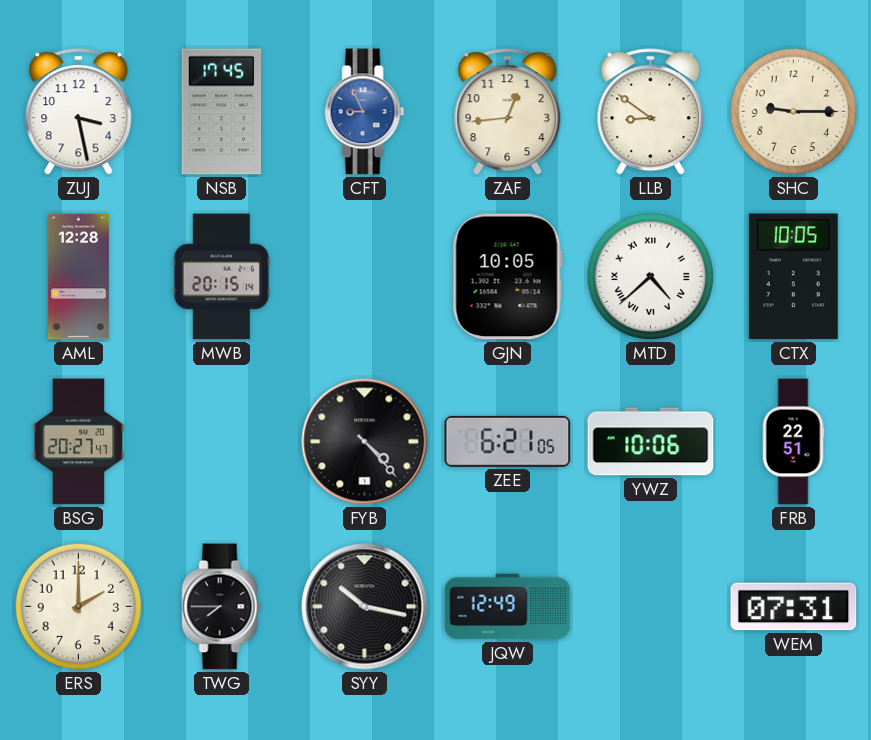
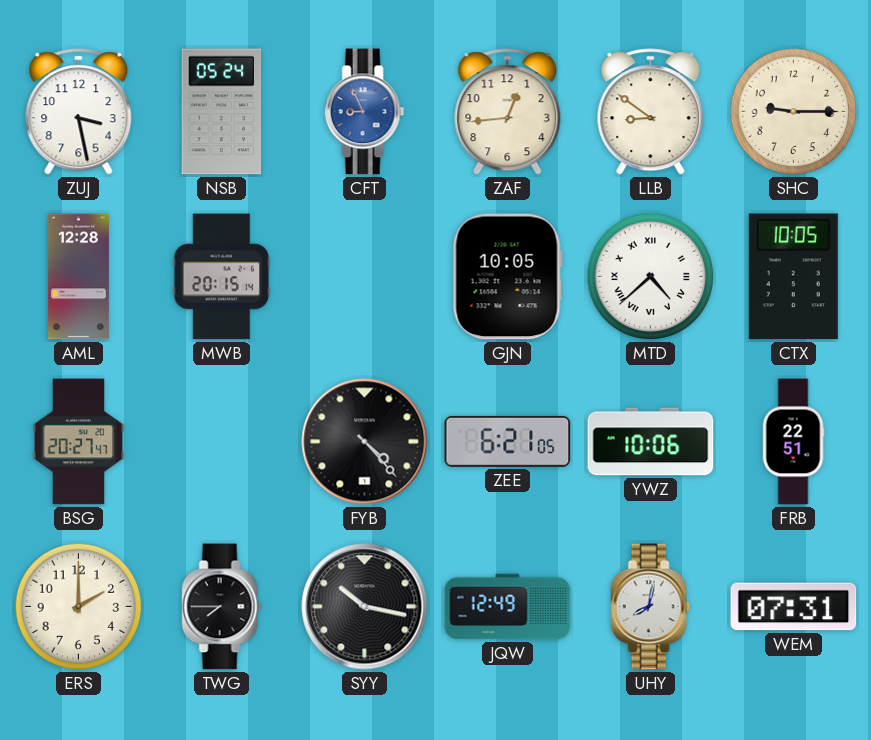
NSB: 17:45 -> 05:24 (222, 112)
UHY: none -> 8:02 (651, 607)
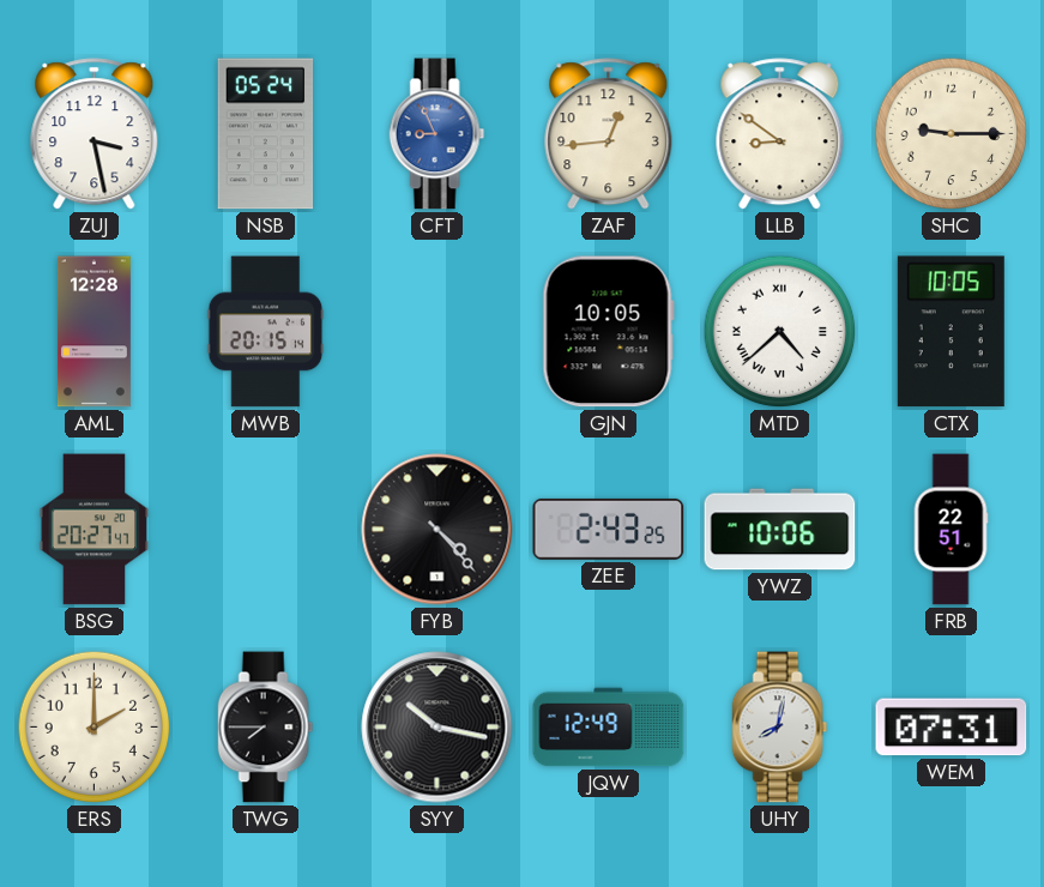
ZEE: 6:21 -> 2:43 (609, 529)
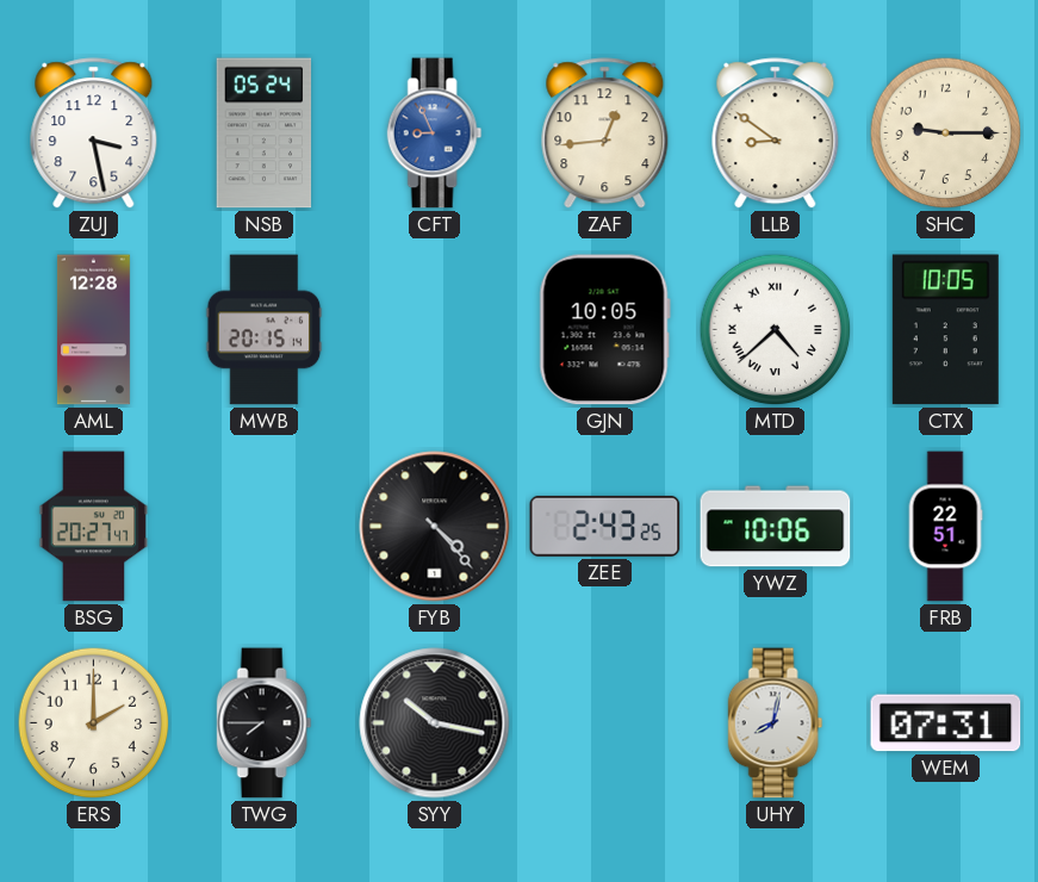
JQW: 12:49 -> none (609, 728)
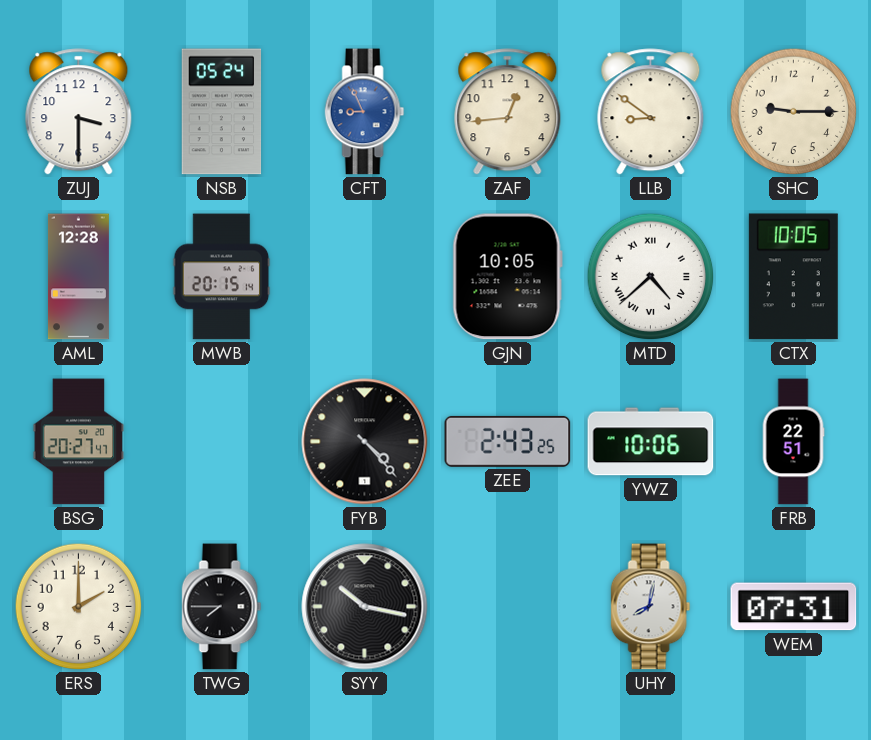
ZUJ: 3:28 -> 3:30 (79, 112)
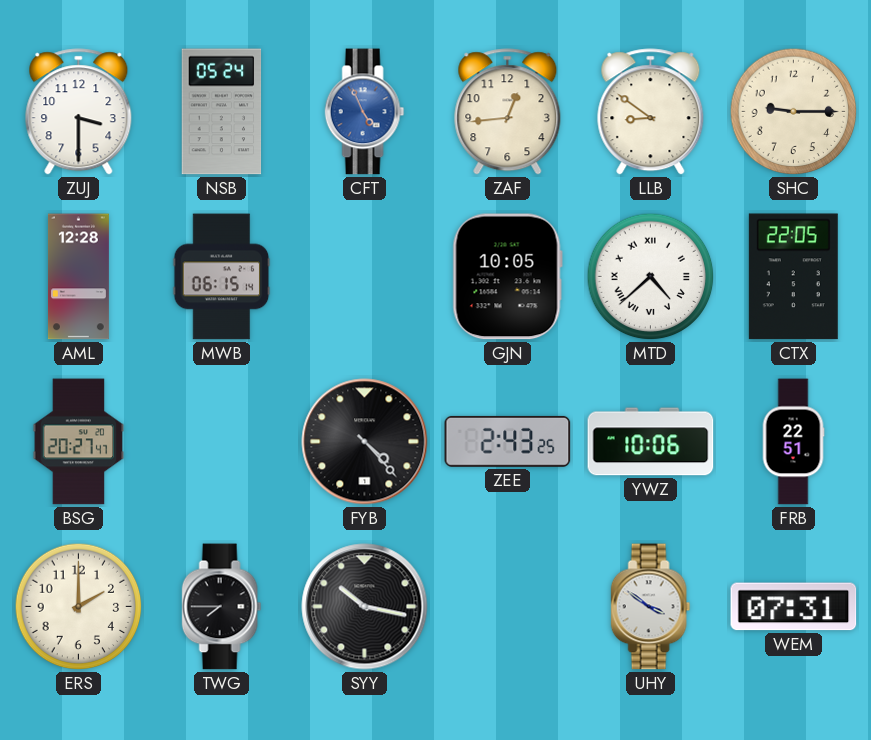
CFT: 8:56 -> 4:56 (365, 112)
MWB: 20:15 -> 06:15 (222, 277)
CTX: 10:05 -> 22:05 (793, 277)
UHY: 8:02 -> 3:51 (651, 607)
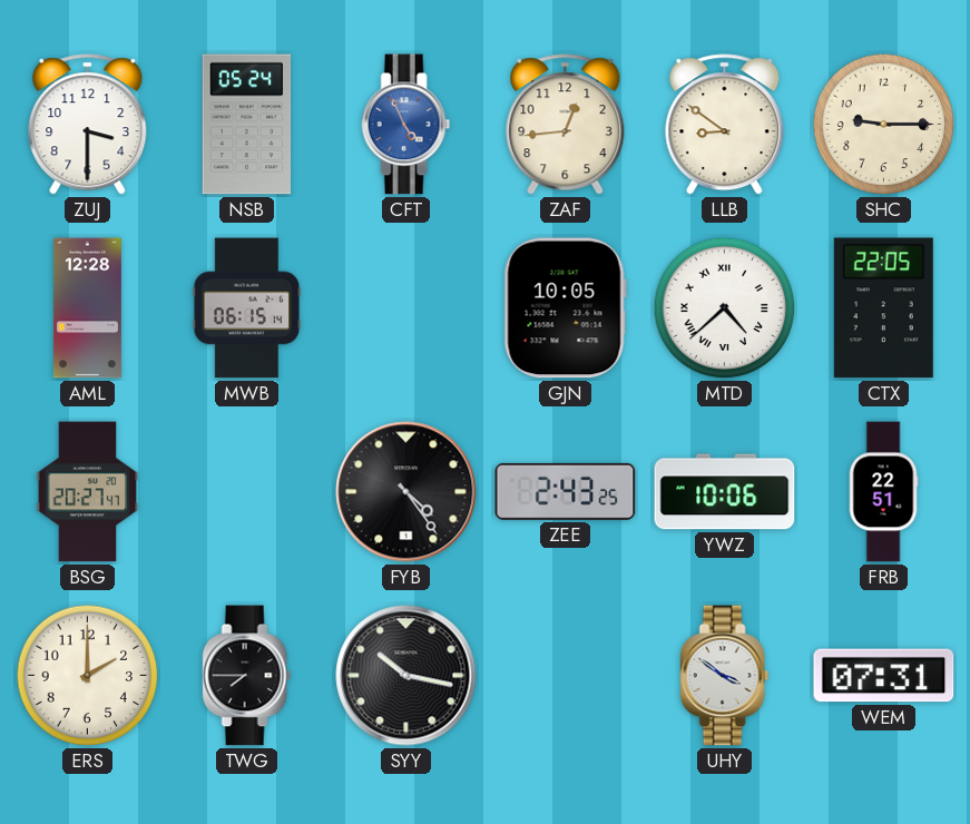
FYB: 4:23 -> 4:24 (406, 492)
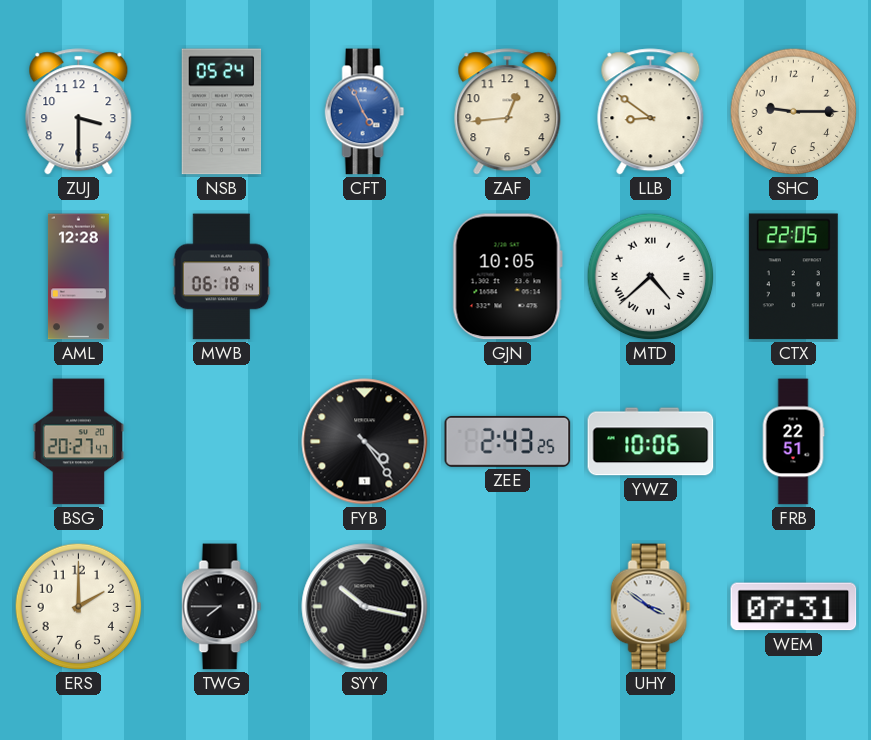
MWB: 06:15 -> 06:18 (222, 277)
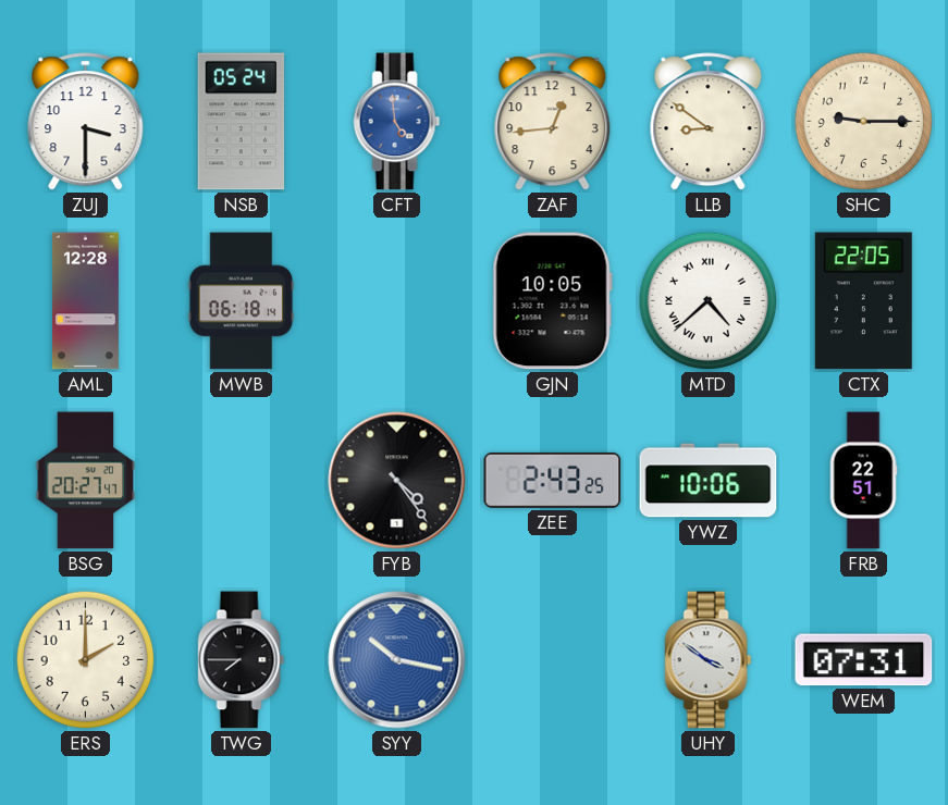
CFT: 4:56 -> 4:59 (397, 122)
SYY dial: black -> blue (397, 660)
